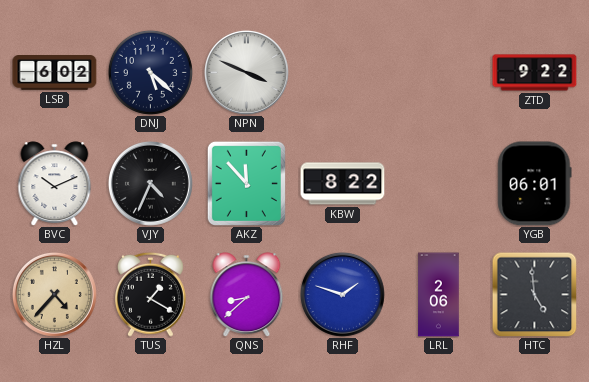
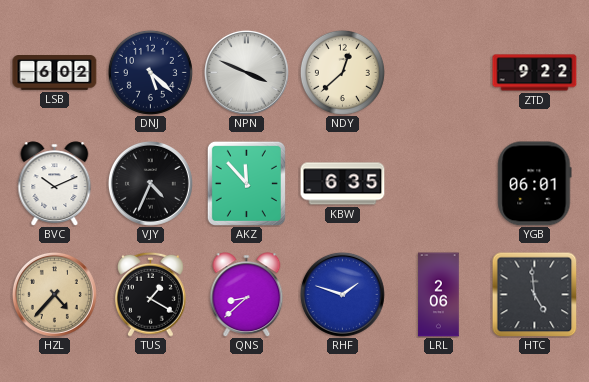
NDY: none -> 12:38 (342, 72)
KBW: 8:22 -> 6:35 (343, 184)
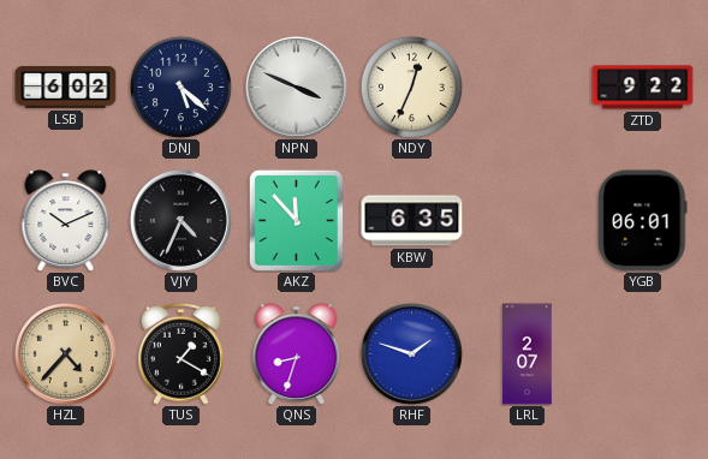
NDY: 12:38 -> 12:34 (411, 87)
QNS: 8:38 -> 8:33 (297, 354)
LRL: 2:06 -> 2:07 (528, 354)
HTC: 4:59 -> none (534, 294)
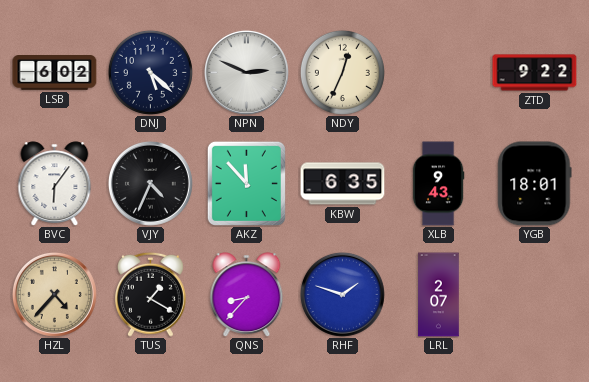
NPN: 3:49 -> 2:49 (246, 72)
BVC: 10:11 -> 6:06 (55, 184)
XLB: none -> 9:43 (438, 184)
YGB: 06:01 -> 18:01 (535, 184)
QNS: 8:33 -> 8:37 (247, 295)
